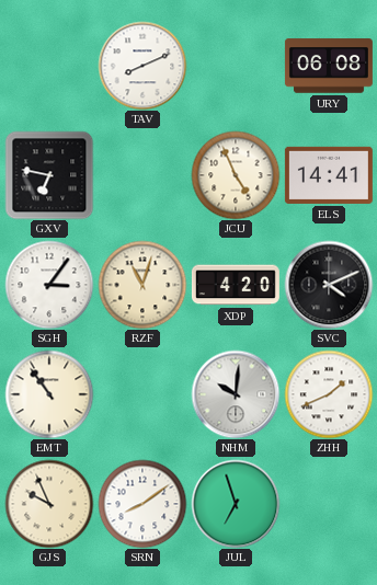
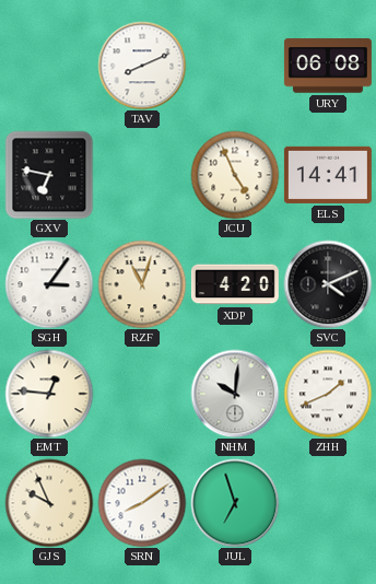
EMT: 10:54 -> 12:46 (49, 394)
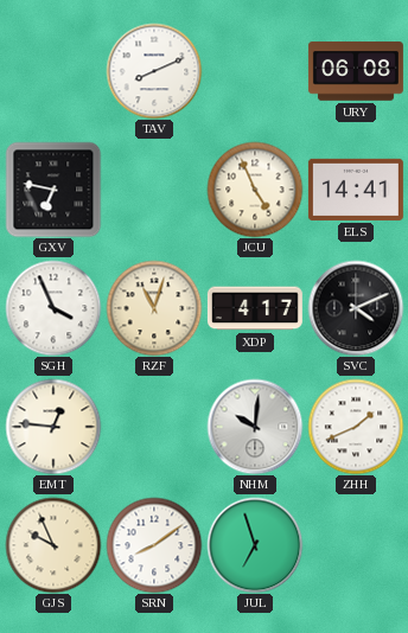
SGH: 3:06 -> 3:56 (53, 308)
XDP: 4:20 -> 4:17 (255, 308)
